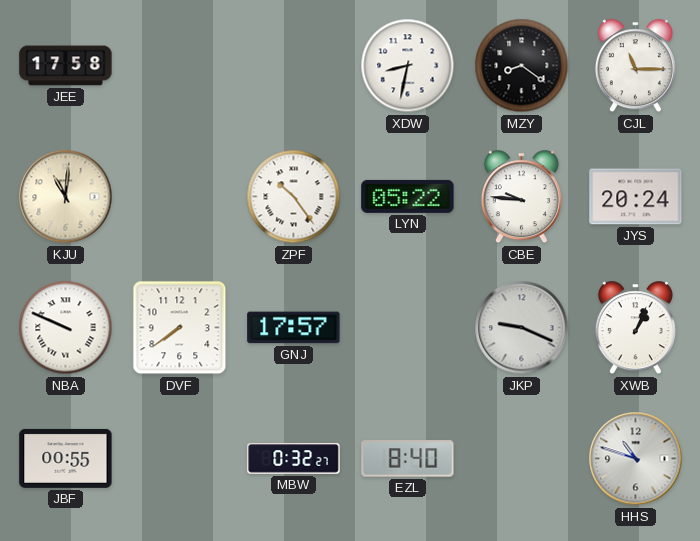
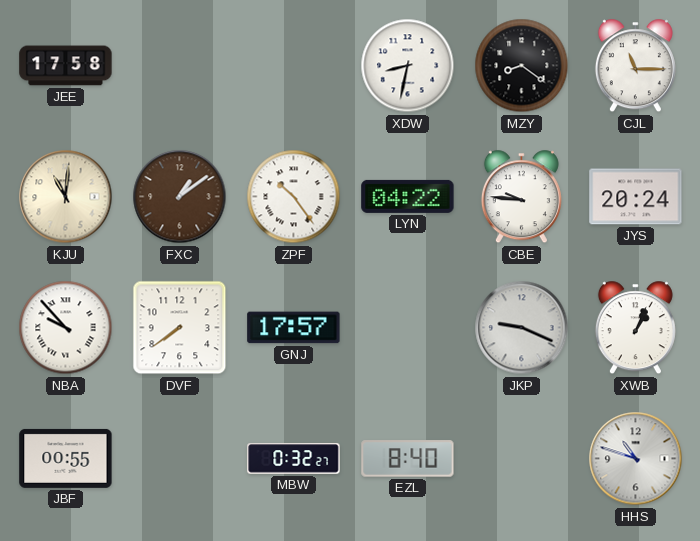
FXC: none -> 1:09 (180, 197)
LYN: 05:22 -> 04:22 (408, 196)
NBA: 9:49 -> 9:53 (66, 328)
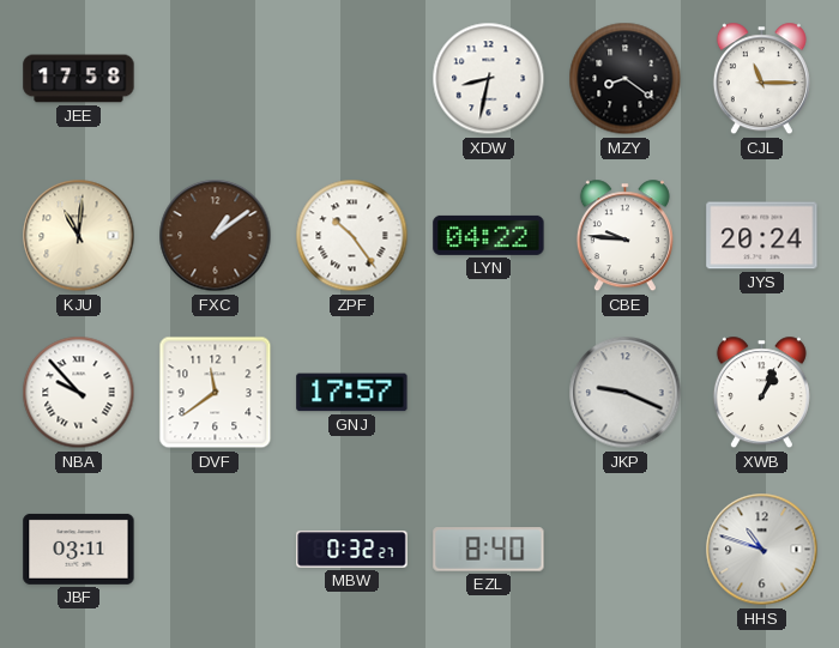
DVF: 7:39 -> 11:39 (216, 393)
JBF: 00:55 -> 03:11 (79, 549)
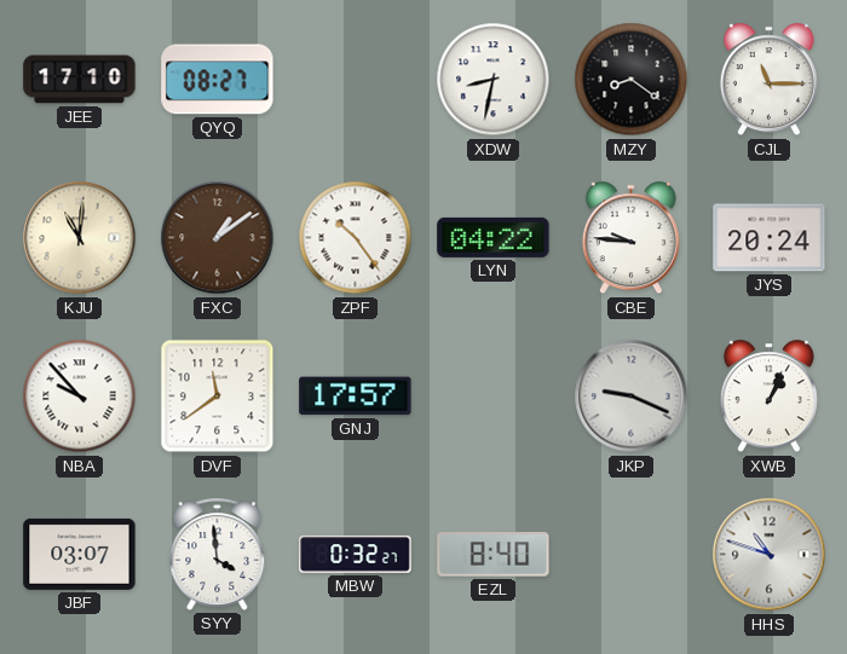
JEE: 17:58 -> 17:10 (80, 80)
QYQ: none -> 08:27 (218, 80)
JBF: 03:11 -> 03:07 (80, 554)
SYY: none -> 3:59 (218, 554)
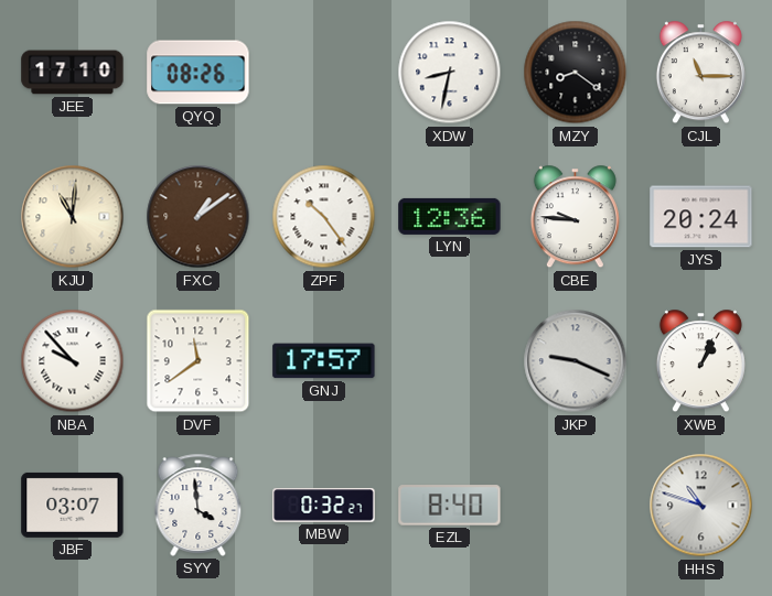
QYQ: 08:27 -> 08:26 (199, 73)
LYN: 04:22 -> 12:36 (450, 216)
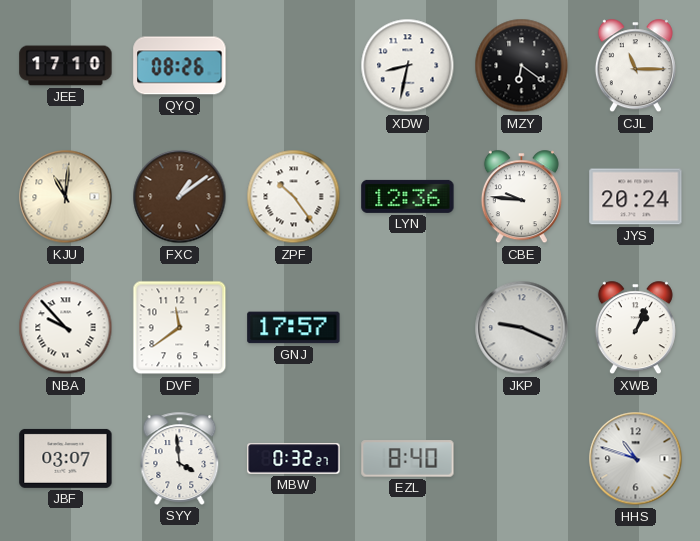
MZY: 8:21 -> 6:21 (522, 66)
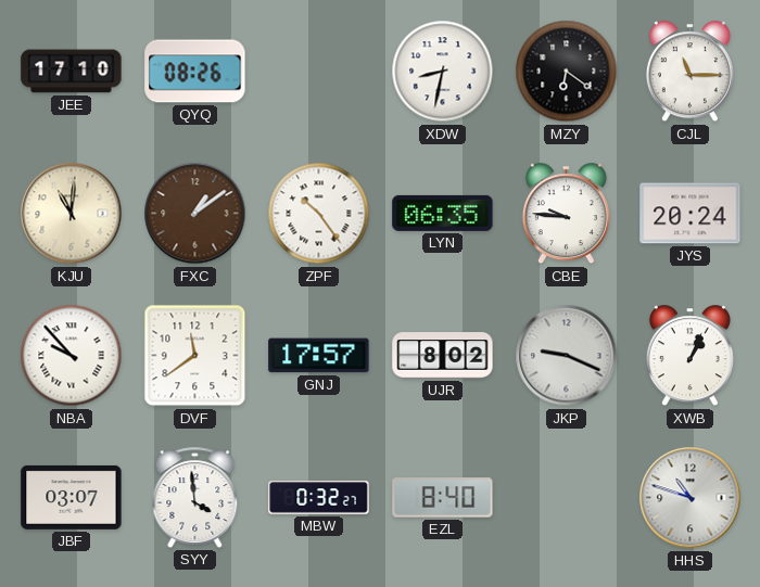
LYN: 12:36 -> 06:35 (443, 213)
UJR: none -> 8:02 (443, 356)
